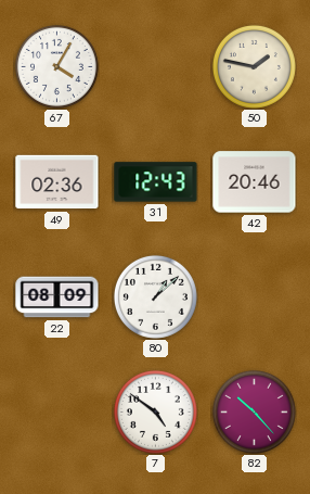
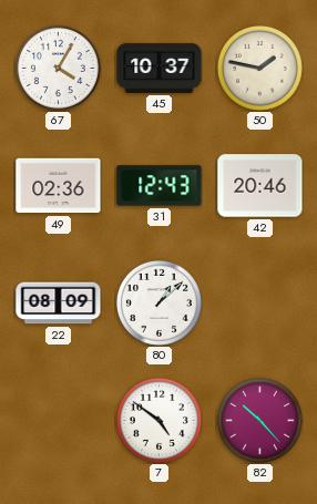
45: none -> 10:37 (160, 68)
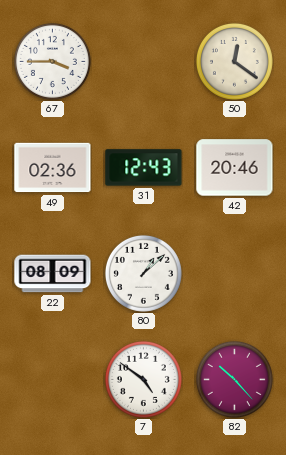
67: 4:05 -> 3:45 (52, 61)
45: 10:37 -> none (160, 68)
50: 1:47 -> 12:21 (234, 61)
